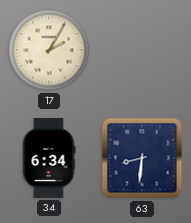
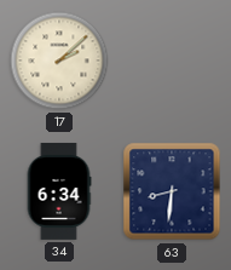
17: 2:05 -> 2:08 (59, 61)
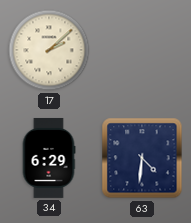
34: 6:34 -> 6:29 (49, 158)
63: 8:31 -> 4:31 (142, 158)
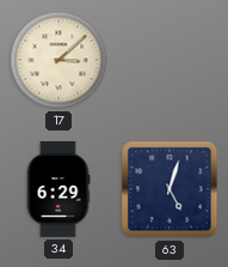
17: 2:08 -> 3:08 (58, 60)
63: 4:31 -> 5:03 (170, 189)
